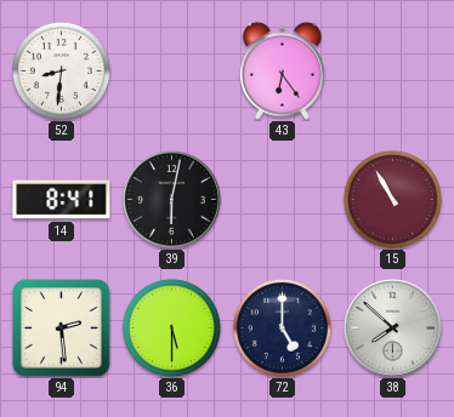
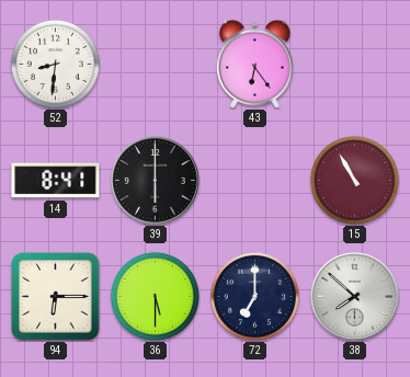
39: 6:02 -> 6:00 (156, 181)
94: 2:29 -> 6:15 (56, 297)
72: 5:00 -> 7:00 (254, 296)
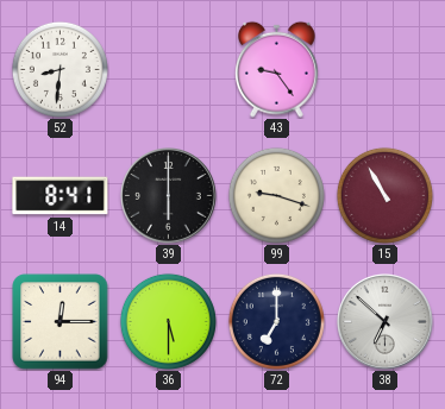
43: 6:24 -> 9:24 (276, 69)
99: none -> 9:18 (276, 195)
94: 6:15 -> 12:15 (61, 322)
38: 7:52 -> 6:52 (386, 322)
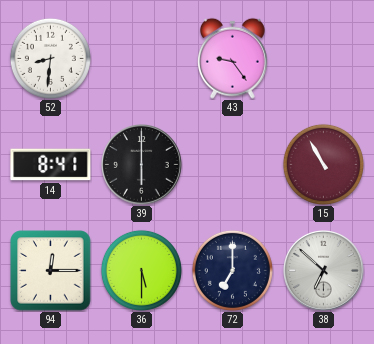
99: 9:18 -> none (276, 195)
